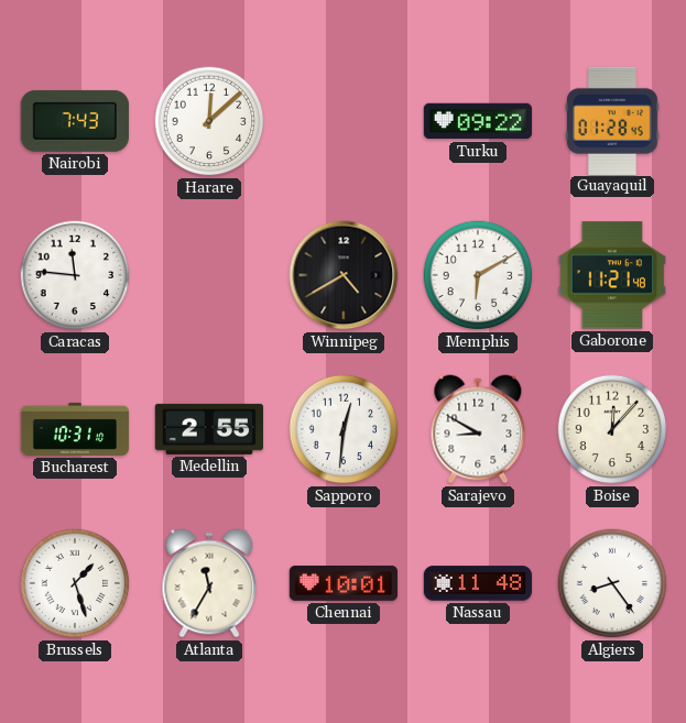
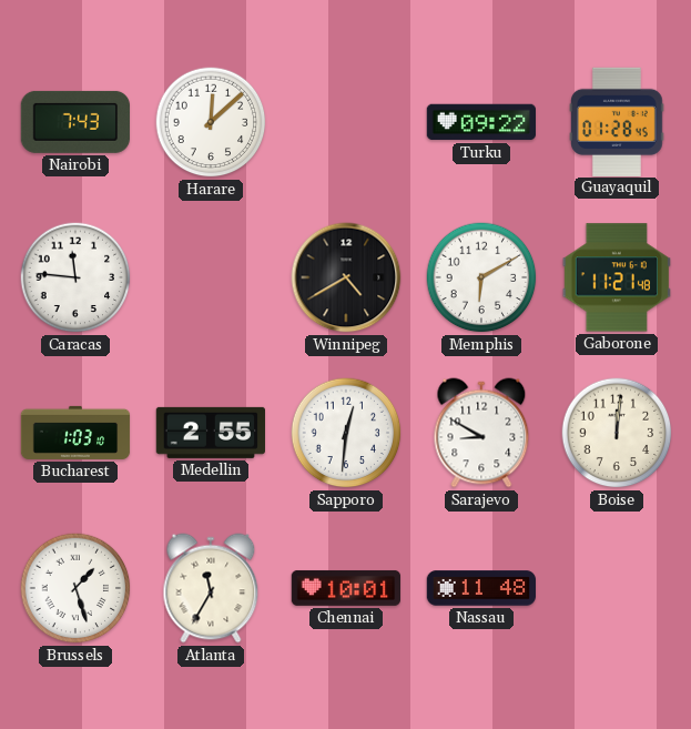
Bucharest: 10:31 -> 1:03 (75, 433)
Boise: 12:07 -> 12:01 (617, 433)
Algiers: 8:24 -> none (612, 583)
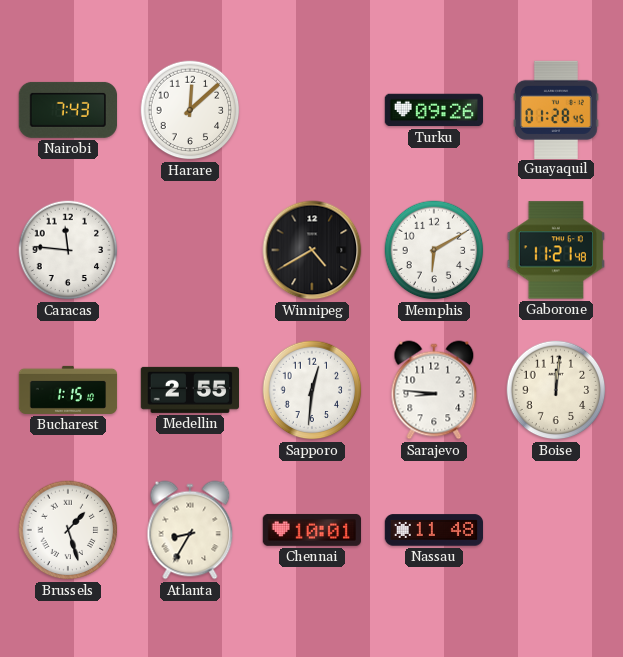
Turku: 09:22 -> 09:26 (433, 110)
Bucharest: 1:03 -> 1:15 (68, 390)
Sarajevo: 8:50 -> 8:46 (434, 390)
Atlanta: 11:35 -> 8:35 (190, 530)
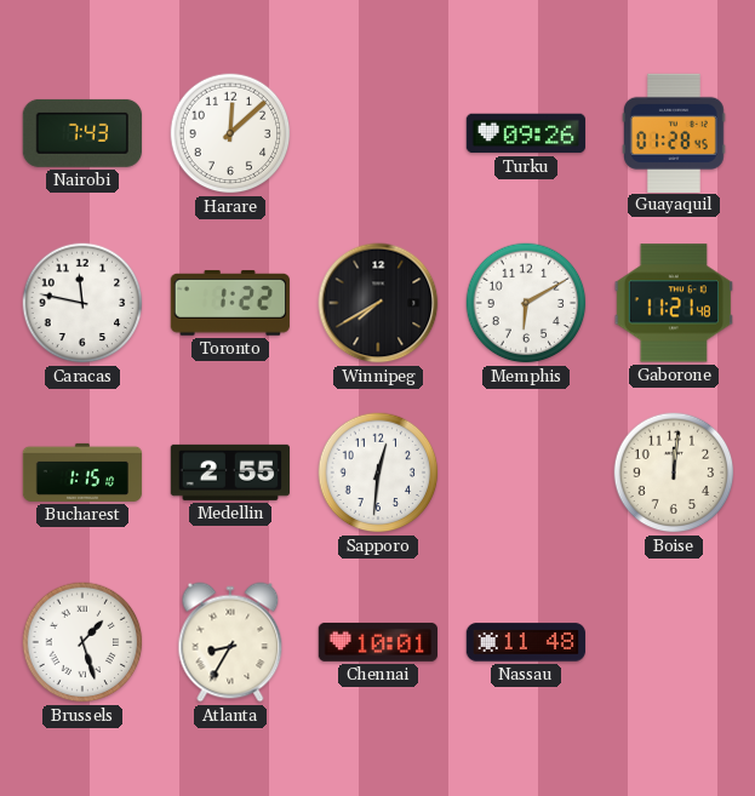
Caracas: 11:46 -> 11:47 (82, 303)
Toronto: none -> 1:22 (230, 303)
Winnipeg: 4:40 -> 7:40 (378, 303)
Sarajevo: 8:46 -> none (434, 390)
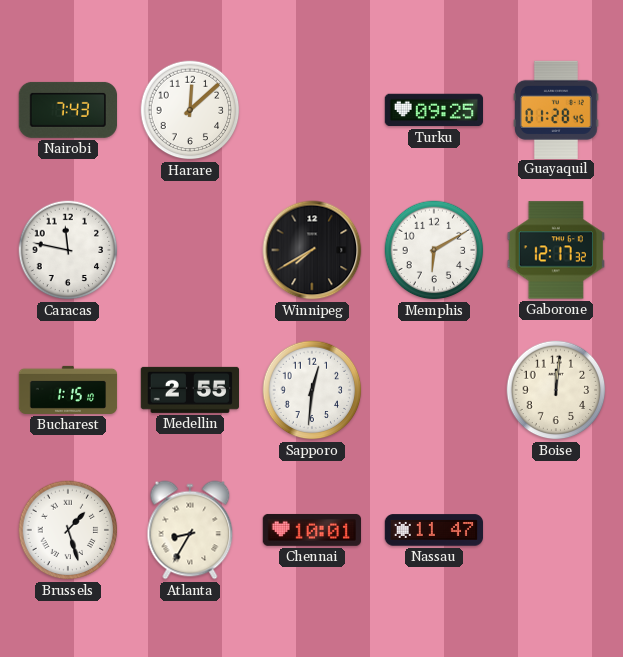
Turku: 09:26 -> 09:25 (433, 110)
Toronto: 1:22 -> none (230, 303)
Gaborone: 11:21 -> 12:17 (556, 250)
Nassau: 11:48 -> 11:47 (434, 530)
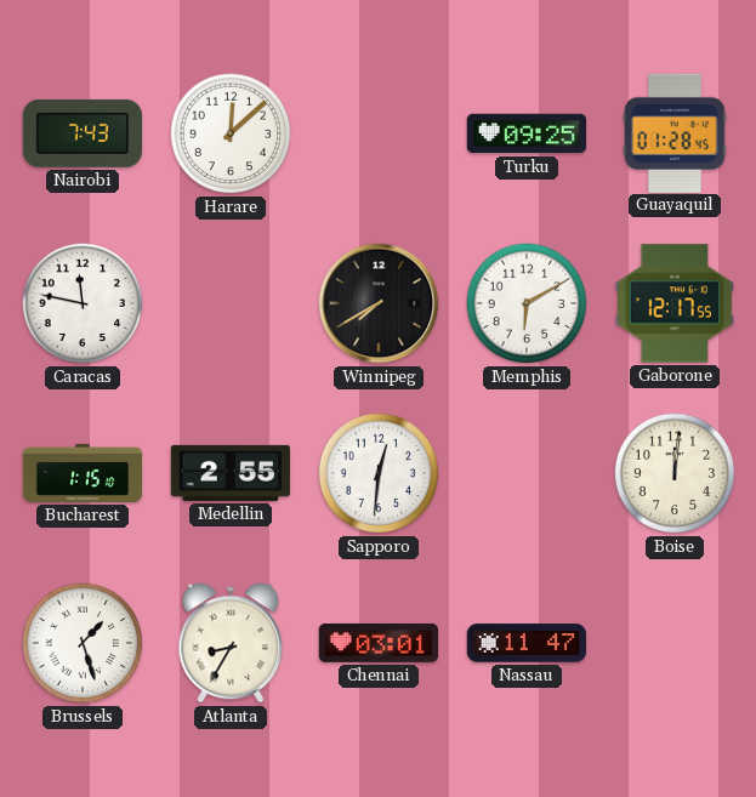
Gaborone: 12:17:32 -> 12:17:55 (675, 303)
Chennai: 10:01 -> 03:01 (377, 643)
